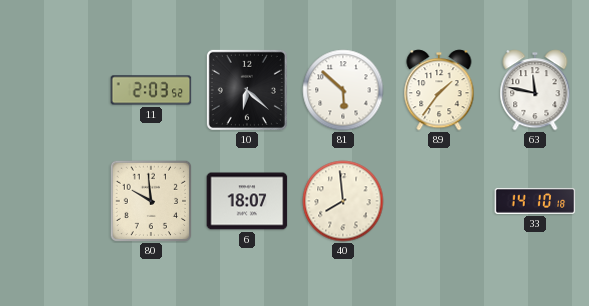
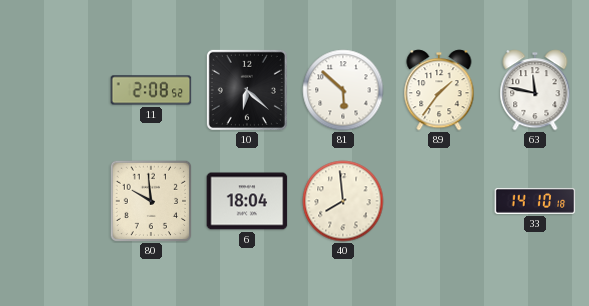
11: 2:03 -> 2:08 (151, 90)
6: 18:07 -> 18:04 (247, 201)
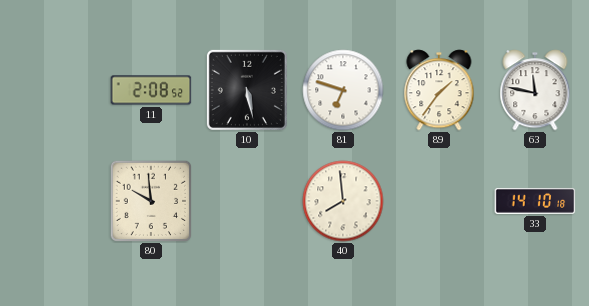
10: 6:22 -> 5:28 (247, 90)
81: 5:52 -> 6:48 (343, 90)
6: 18:04 -> none (247, 201)
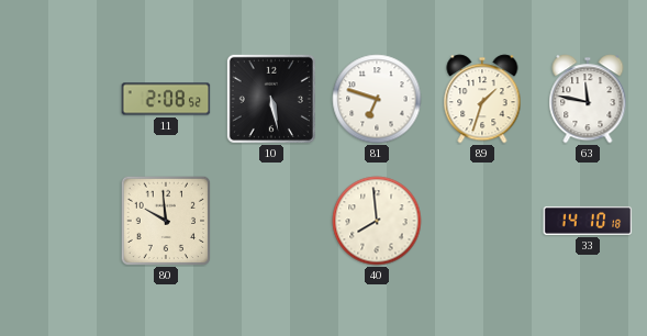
89: 1:36 -> 1:33 (482, 99)
